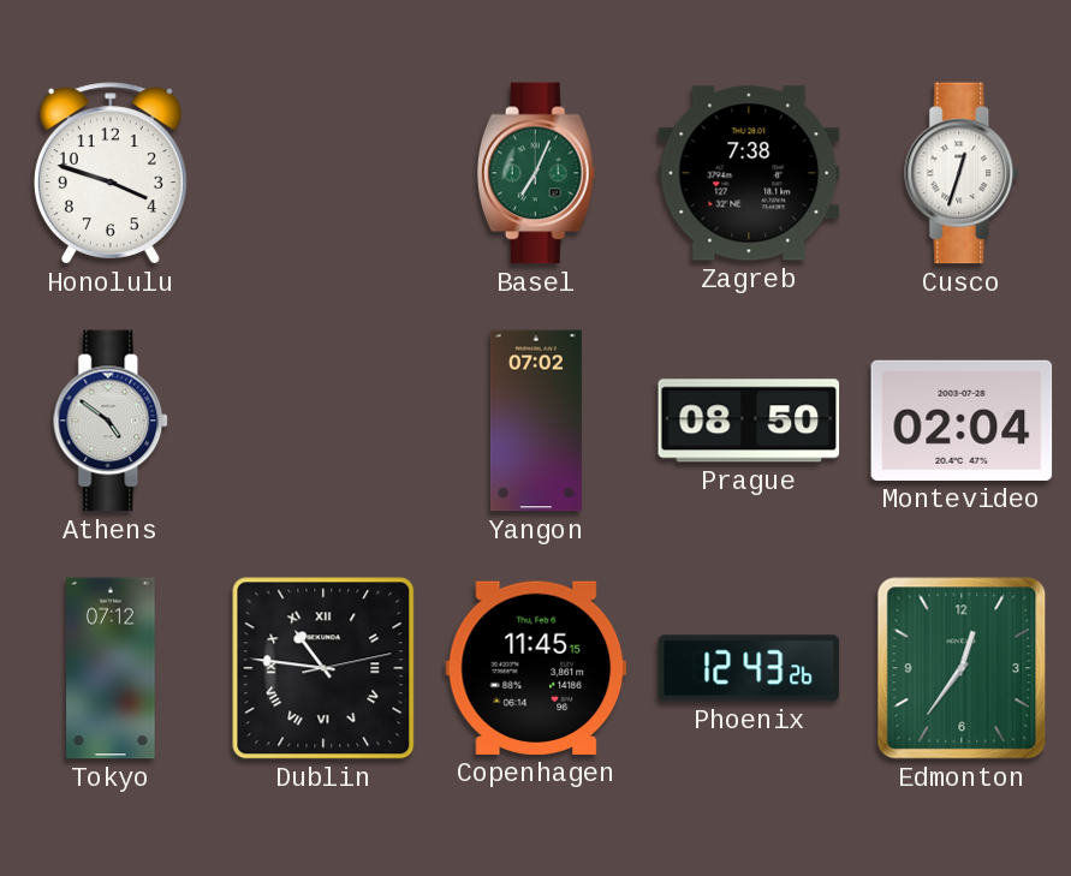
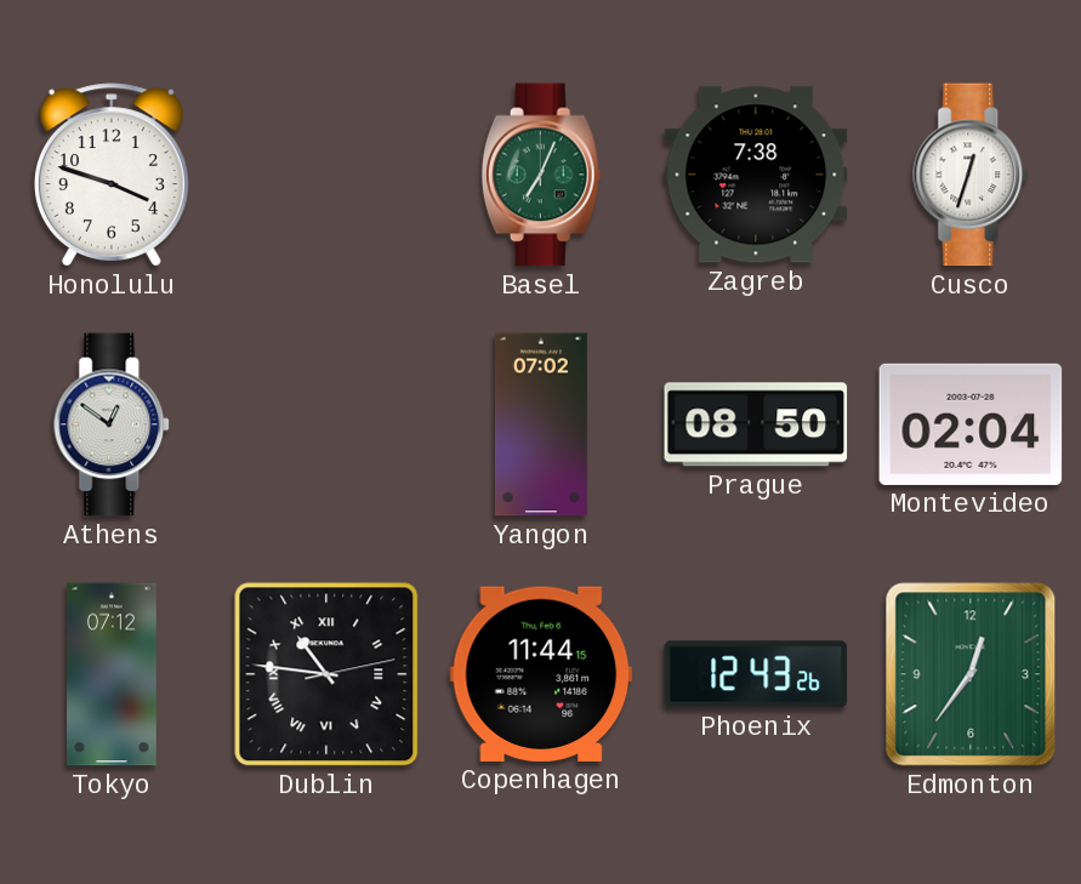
Athens: 4:51 -> 12:51 (113, 424)
Copenhagen: 11:45 -> 11:44 (541, 674)
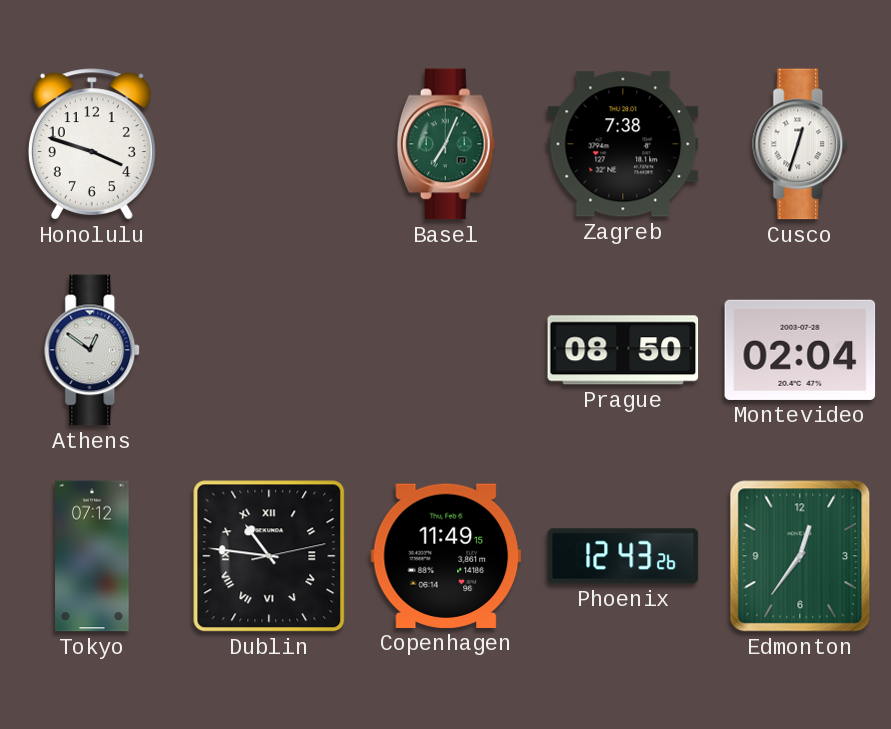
Yangon: 07:02 -> none (541, 424)
Copenhagen: 11:44 -> 11:49 (446, 556)
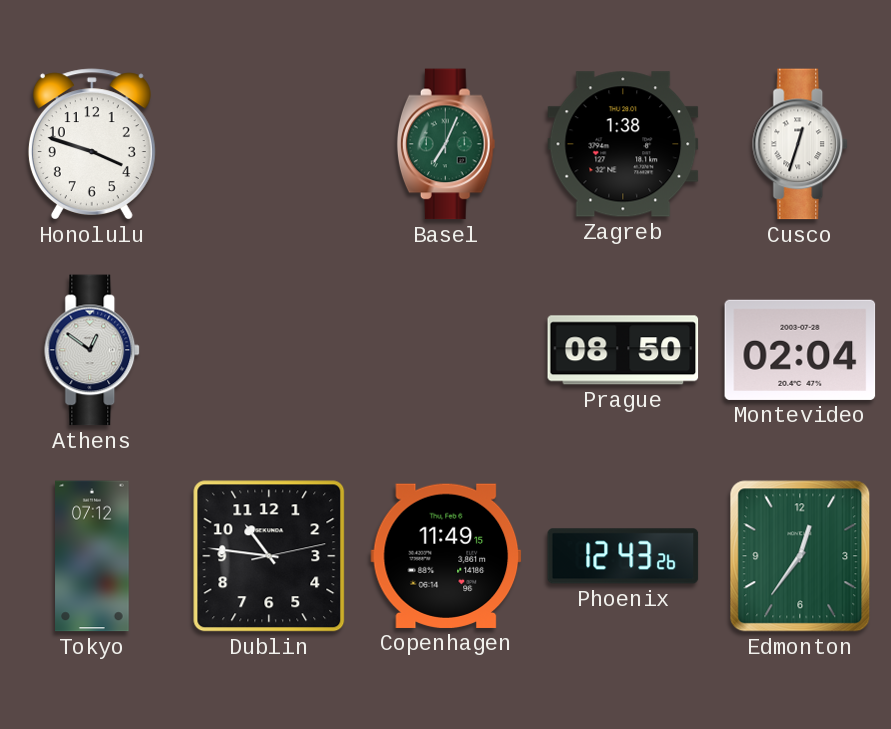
Zagreb: 7:38 -> 1:38 (623, 144)
Dublin numerals: Roman -> Arabic (269, 556)
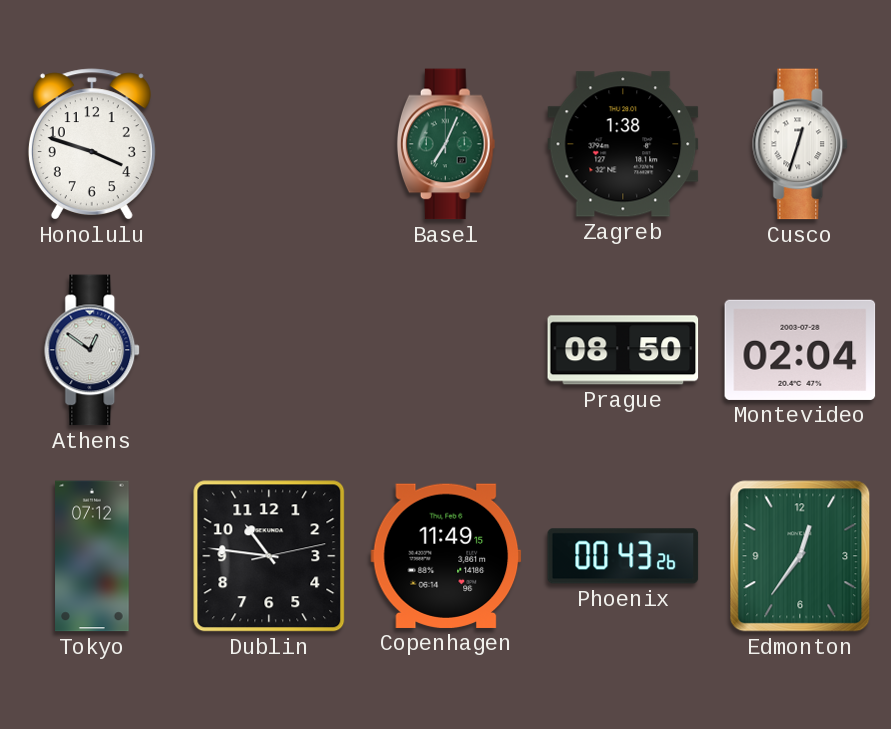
Phoenix: 12:43 -> 00:43 (623, 556)
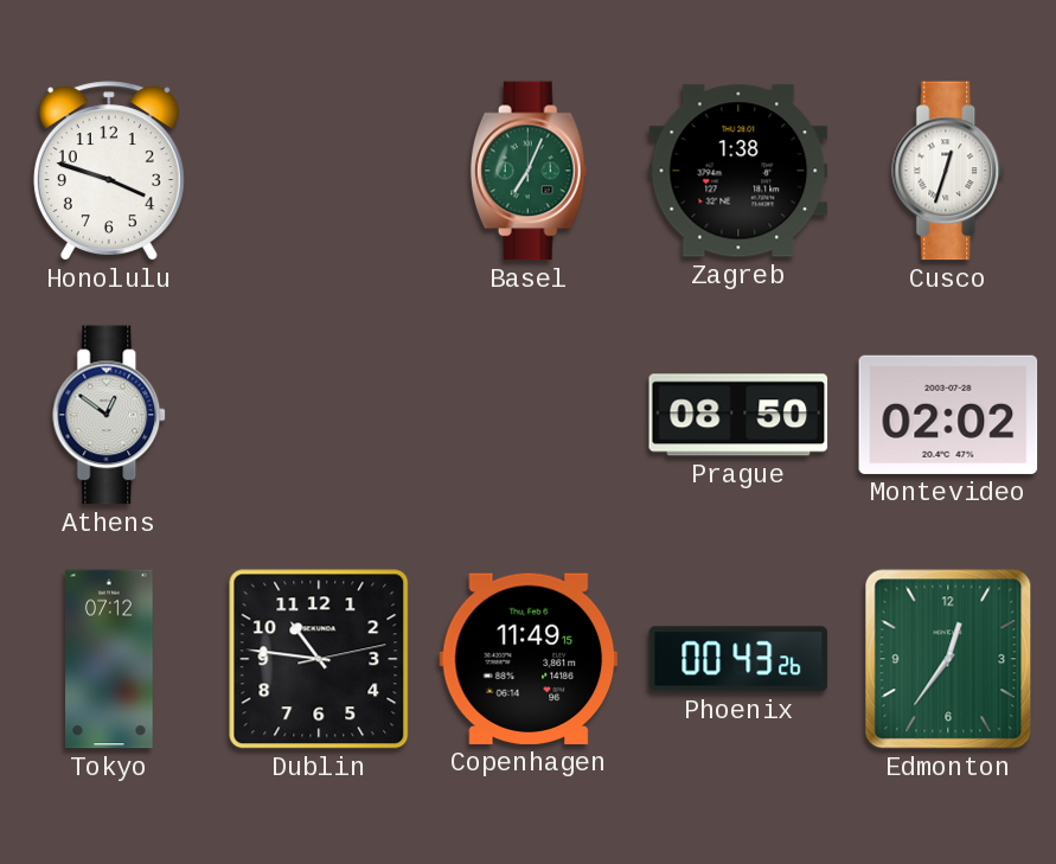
Montevideo: 02:04 -> 02:02 (948, 415)
